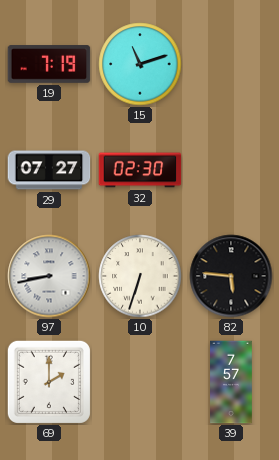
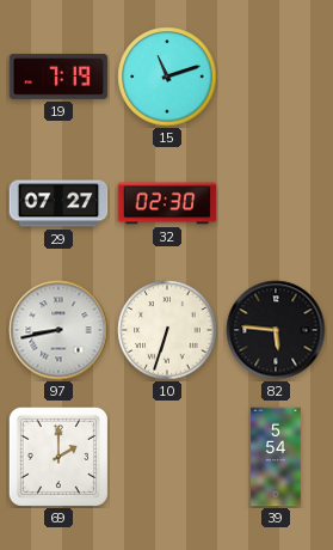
39: 7:57 -> 5:54 (276, 457)
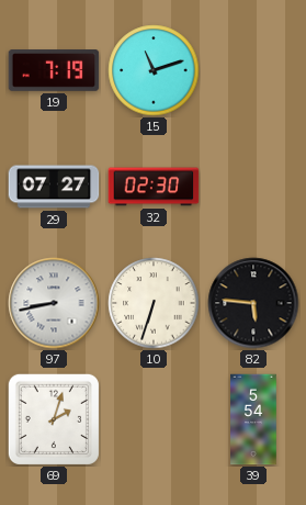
69: 2:00 -> 2:03 (54, 419)
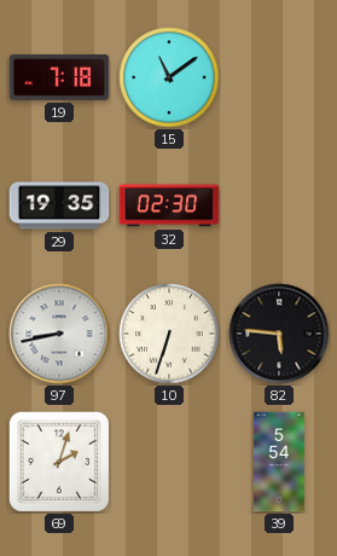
19: 7:19 -> 7:18 (59, 77)
15: 11:12 -> 11:09 (169, 77)
29: 07:27 -> 19:35 (59, 205)
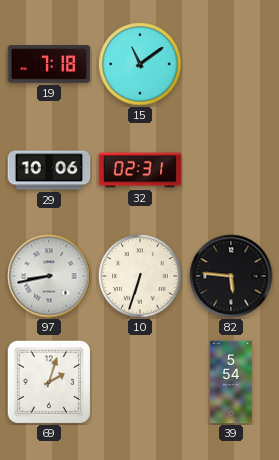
29: 19:35 -> 10:06 (49, 170)
32: 02:30 -> 02:31 (140, 170)
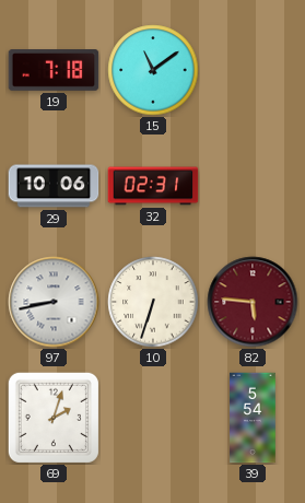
82 dial: black -> burgundy (253, 302)
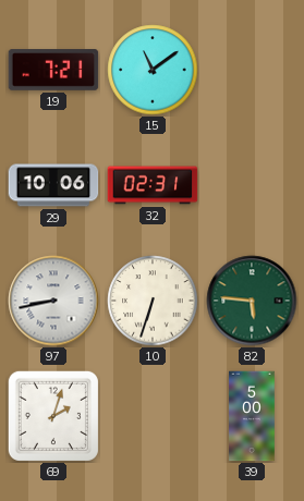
19: 7:18 -> 7:21 (53, 70)
82 dial: burgundy -> green (252, 301)
39: 5:54 -> 5:00 (252, 416)
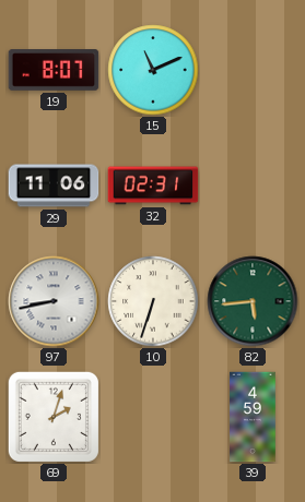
19: 7:21 -> 8:07 (54, 70)
15: 11:09 -> 11:11 (153, 70)
29: 10:06 -> 11:06 (54, 186)
82: 5:46 -> 5:44 (253, 301)
39: 5:00 -> 4:59 (253, 417)
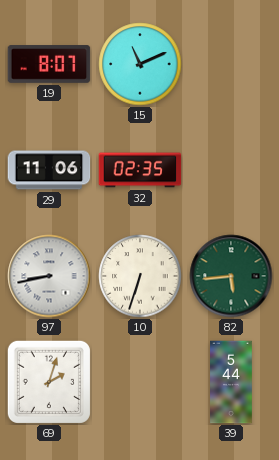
32: 02:31 -> 02:35 (140, 170)
39: 4:59 -> 5:44 (231, 382)
